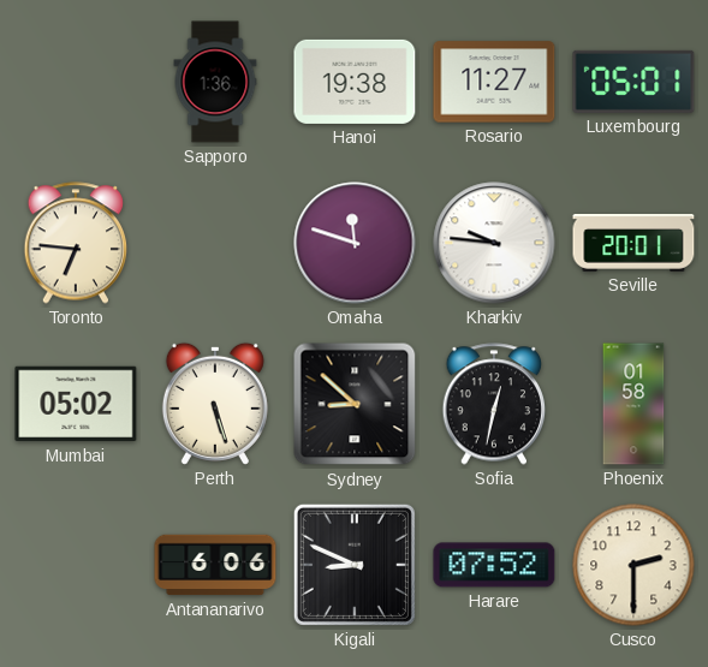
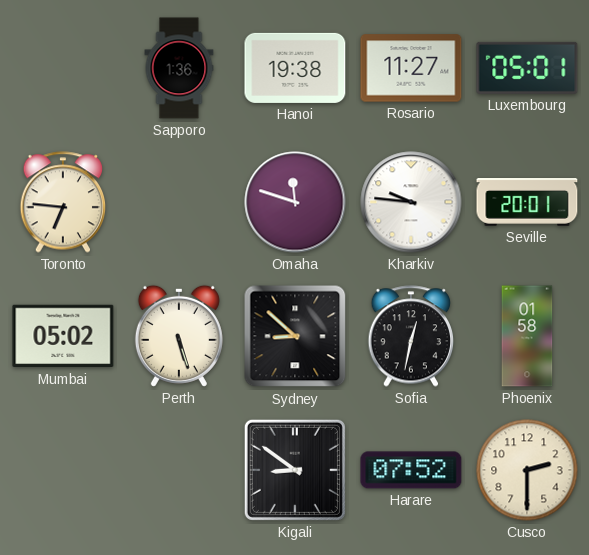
Antananarivo: 6:06 -> none (215, 565)
Kigali: 8:49 -> 8:51 (295, 470)
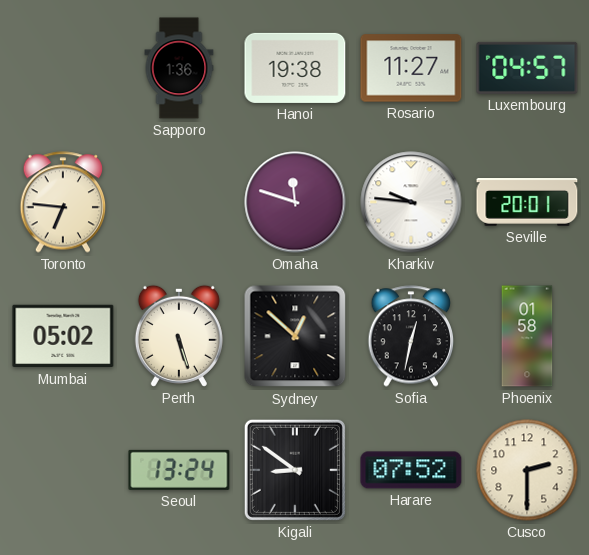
Luxembourg: 05:01 -> 04:57 (527, 68)
Sydney: 8:52 -> 12:52 (295, 336)
Seoul: none -> 13:24 (179, 470)
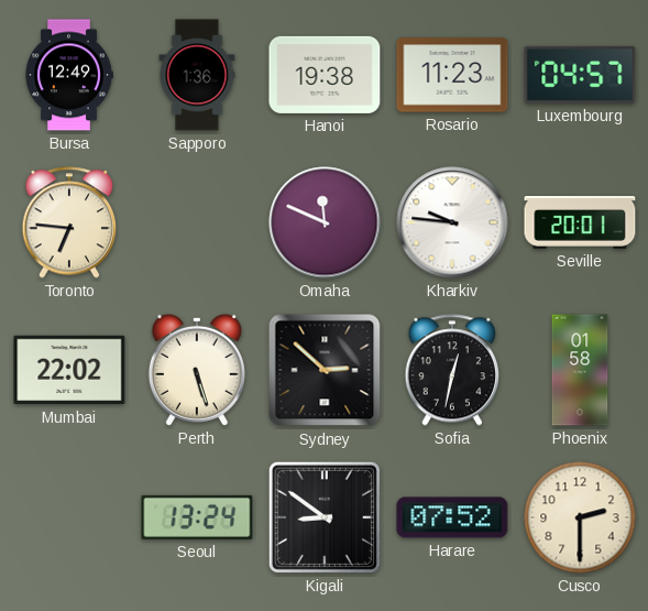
Bursa: none -> 12:49 (69, 75)
Rosario: 11:27 -> 11:23 (452, 75)
Omaha: 11:48 -> 11:49 (325, 222)
Mumbai: 05:02 -> 22:02 (69, 370)
Sydney: 12:52 -> 2:52 (325, 370)
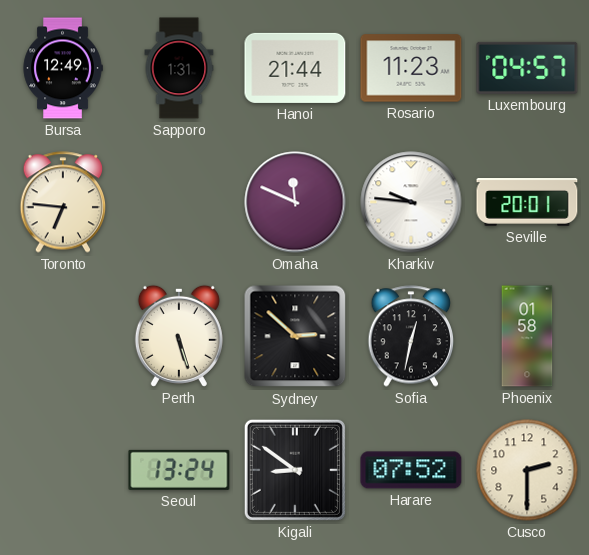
Sapporo: 1:36 -> 1:31 (179, 68)
Hanoi: 19:38 -> 21:44 (295, 68)
Mumbai: 22:02 -> none (69, 370)
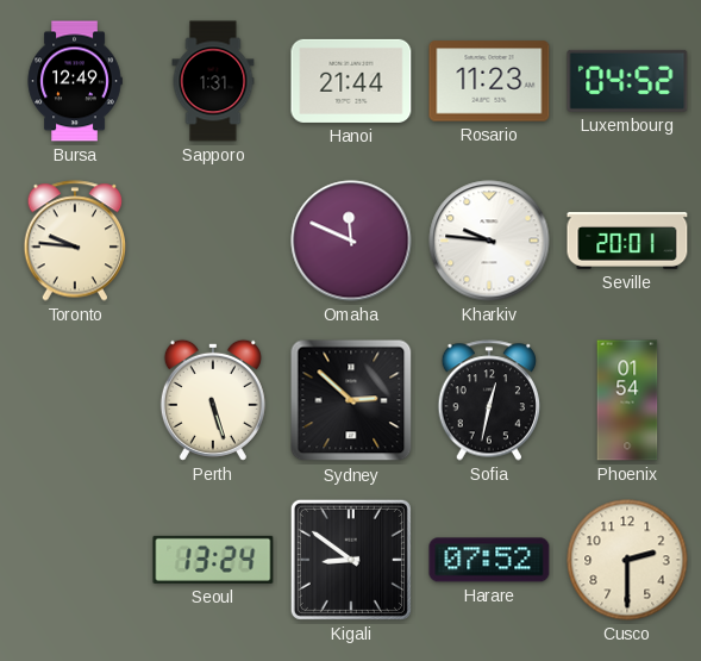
Luxembourg: 04:57 -> 04:52 (627, 81)
Toronto: 6:46 -> 9:46 (75, 241)
Phoenix: 01:58 -> 01:54 (627, 400)
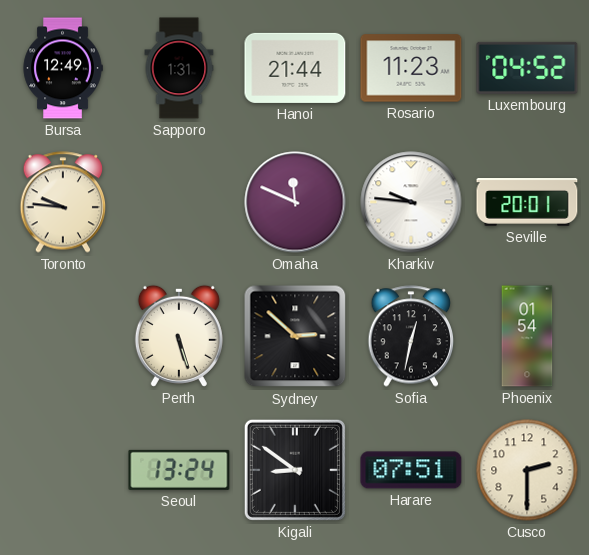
Harare: 07:52 -> 07:51 (411, 470)
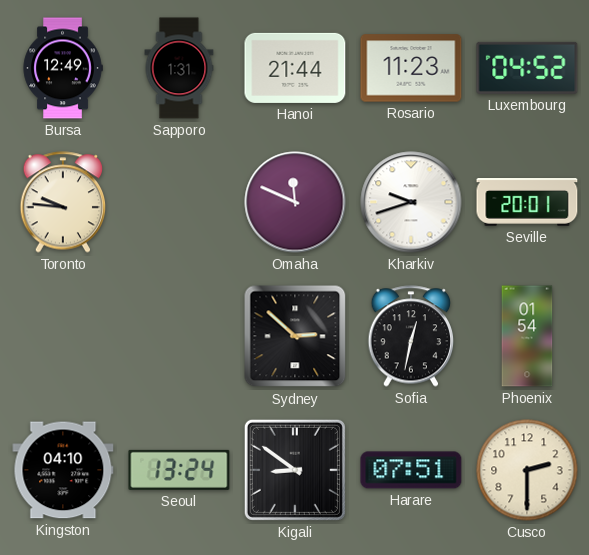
Kharkiv: 9:46 -> 9:42 (411, 202)
Perth: 5:27 -> none (179, 336)
Kingston: none -> 04:10 (63, 470)
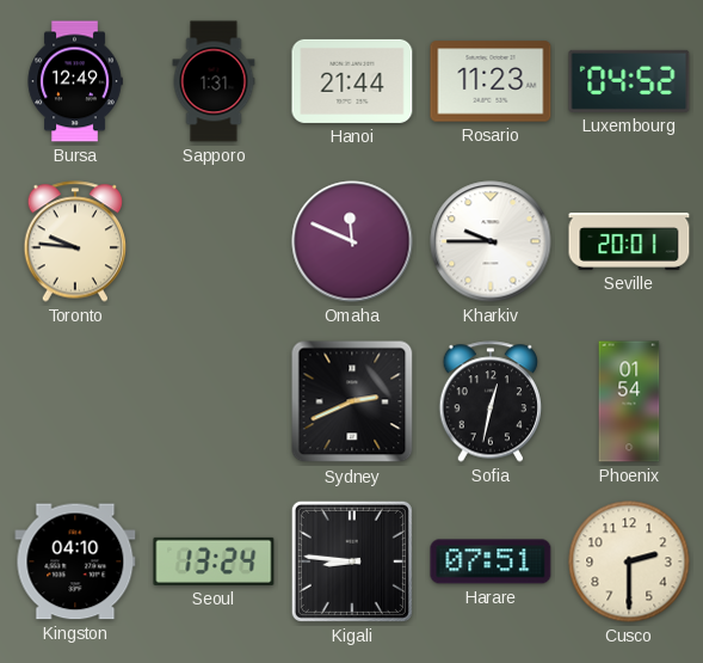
Kharkiv: 9:42 -> 9:45 (491, 241)
Sydney: 2:52 -> 2:41 (352, 401)
Kigali: 8:51 -> 8:46 (352, 561)
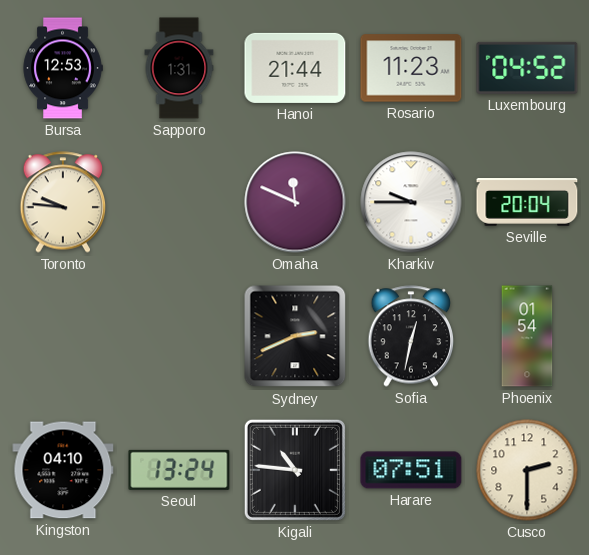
Bursa: 12:49 -> 12:53 (63, 68)
Seville: 20:01 -> 20:04 (527, 203)
Kigali: 8:46 -> 10:46 (295, 470)
